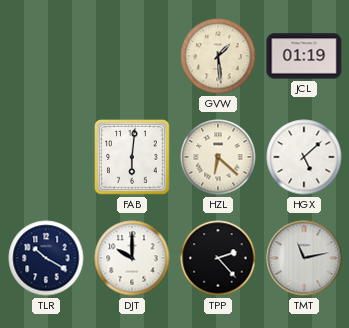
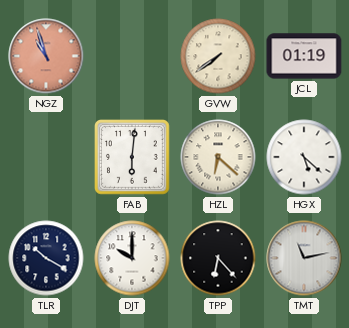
NGZ: none -> 10:57 (46, 56)
GVW: 1:29 -> 7:39 (218, 56)
HGX: 5:08 -> 5:22 (304, 157)
TPP: 2:23 -> 6:23 (218, 258)
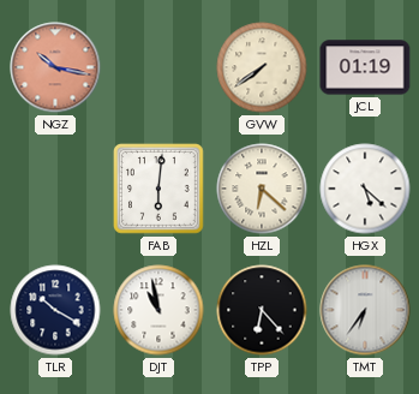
NGZ: 10:57 -> 10:17 (55, 67)
DJT: 10:00 -> 10:58 (158, 310)
TMT: 11:13 -> 6:36 (365, 310)
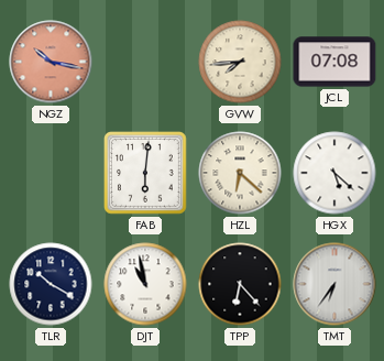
GVW: 7:39 -> 7:44 (240, 62)
JCL: 01:19 -> 07:08 (334, 62)
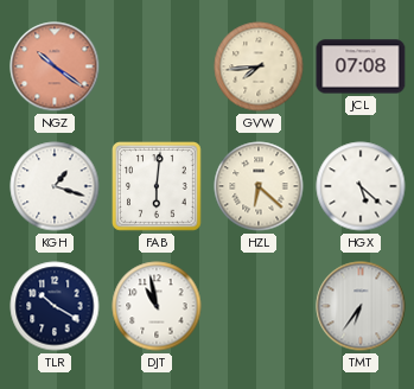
NGZ: 10:17 -> 10:21 (55, 66)
KGH: none -> 1:18 (55, 186)
TPP: 6:23 -> none (240, 284)
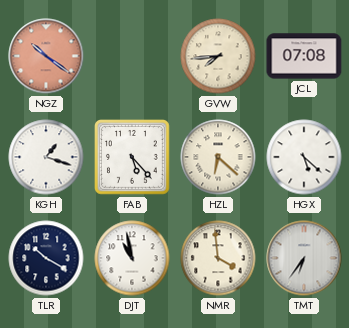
FAB: 6:01 -> 5:23 (133, 158)
NMR: none -> 3:59 (218, 258)
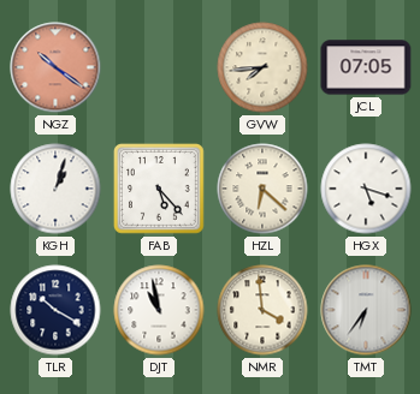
JCL: 07:08 -> 07:05 (366, 67)
KGH: 1:18 -> 1:03 (55, 189)
HGX: 5:22 -> 5:18 (366, 189)
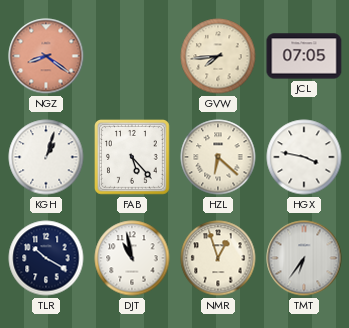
NGZ: 10:21 -> 8:21 (46, 56)
HGX: 5:18 -> 3:47 (304, 157)
NMR: 3:59 -> 12:57 (218, 258)
